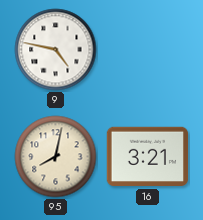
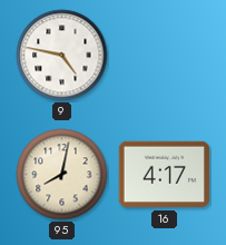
16: 3:21 -> 4:17 (165, 175)
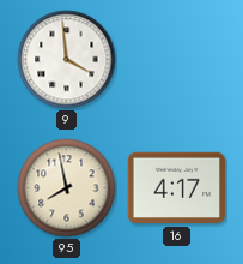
9: 4:47 -> 3:59 (67, 60)
95: 8:02 -> 7:58 (67, 188)
